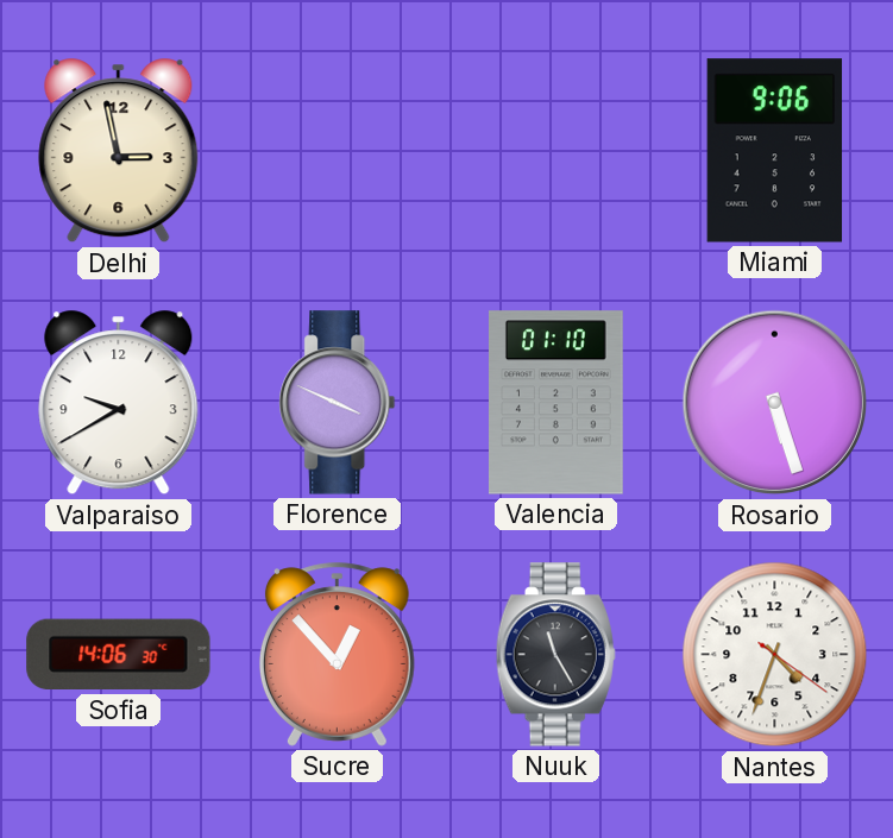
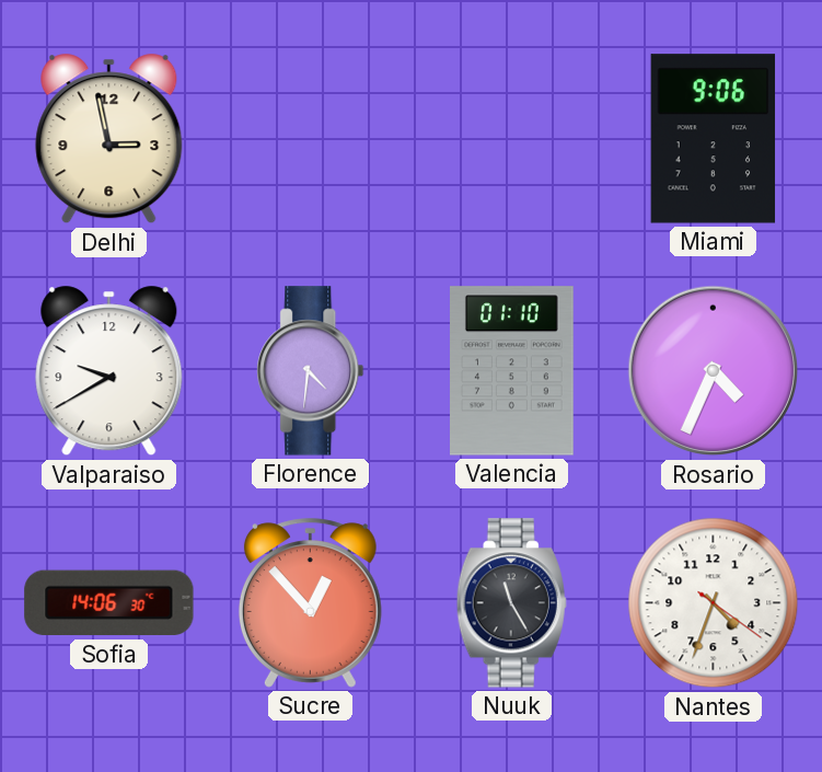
Florence: 3:49 -> 4:31 (311, 371)
Rosario: 5:27 -> 4:34 (714, 371)
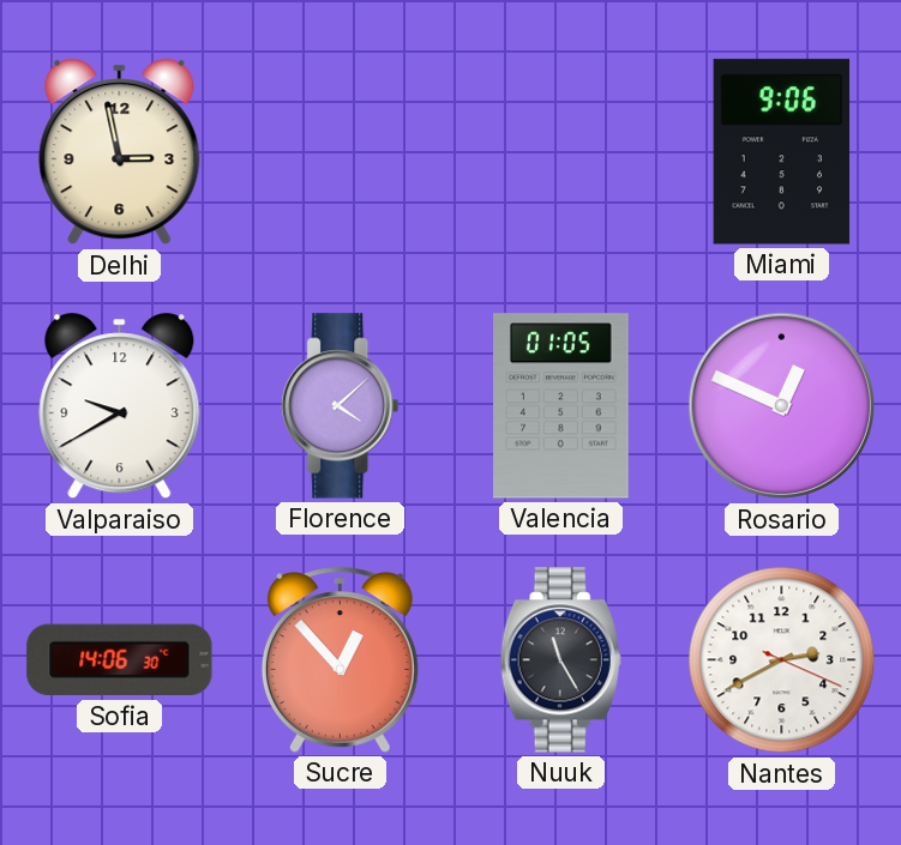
Florence: 4:31 -> 4:08 (341, 406)
Valencia: 01:10 -> 01:05 (561, 406)
Rosario: 4:34 -> 12:49 (782, 406)
Nantes: 4:33 -> 2:40 (782, 660)
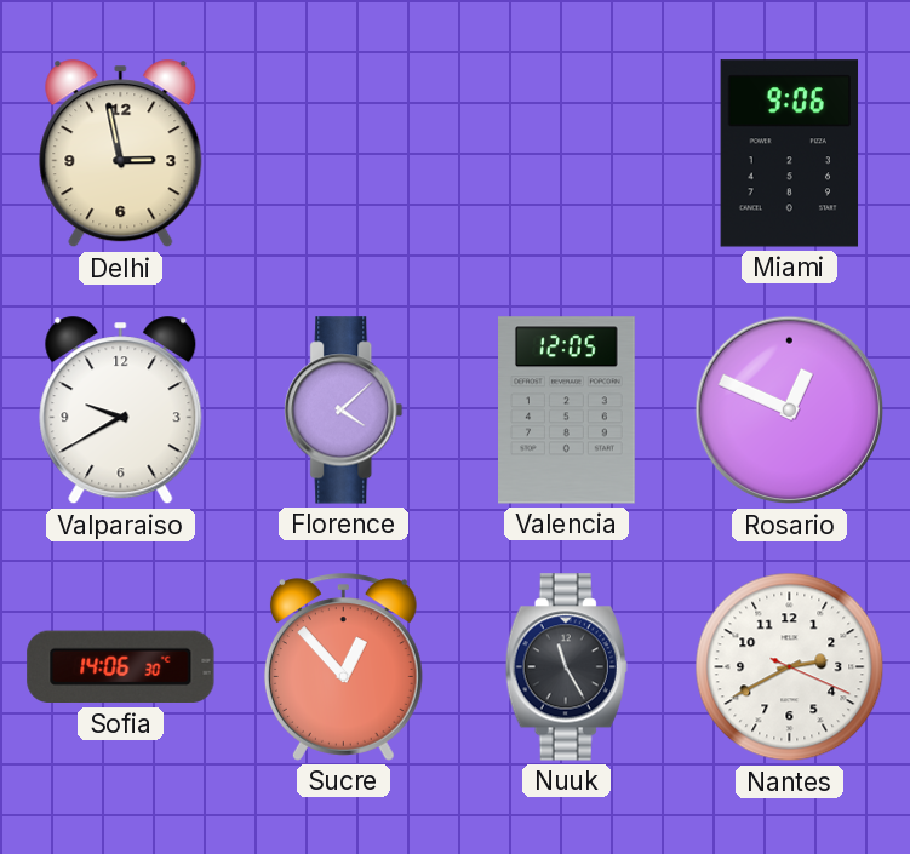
Valencia: 01:05 -> 12:05 (567, 411)
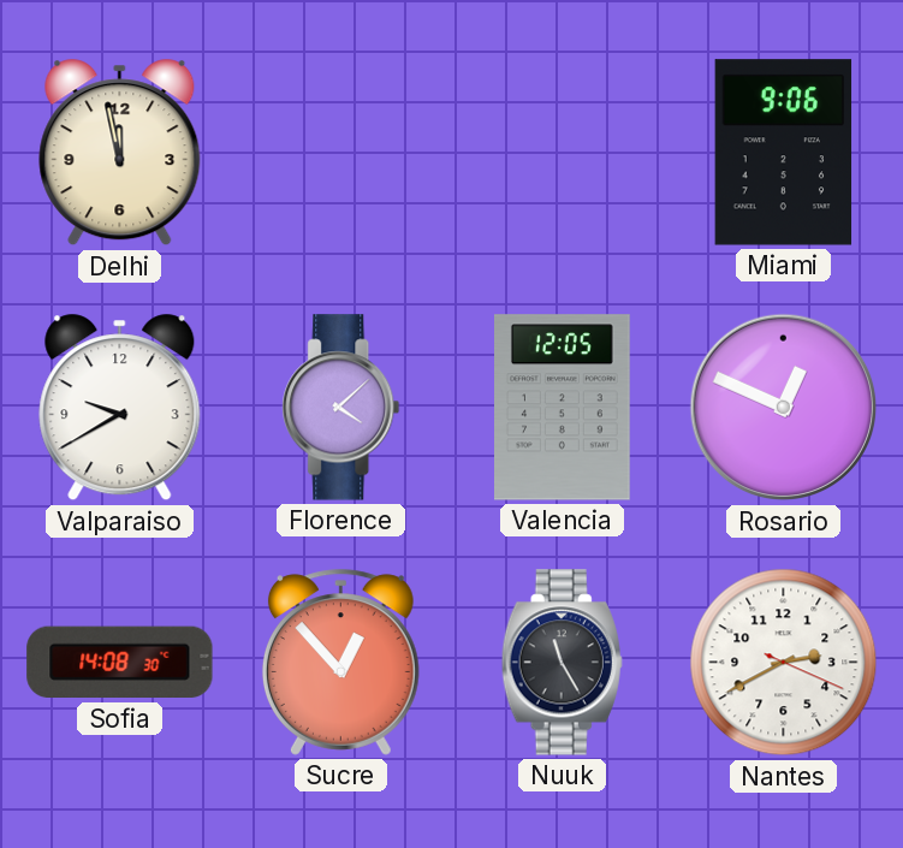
Delhi: 2:58 -> 11:58 (120, 153)
Sofia: 14:06 -> 14:08 (120, 663)
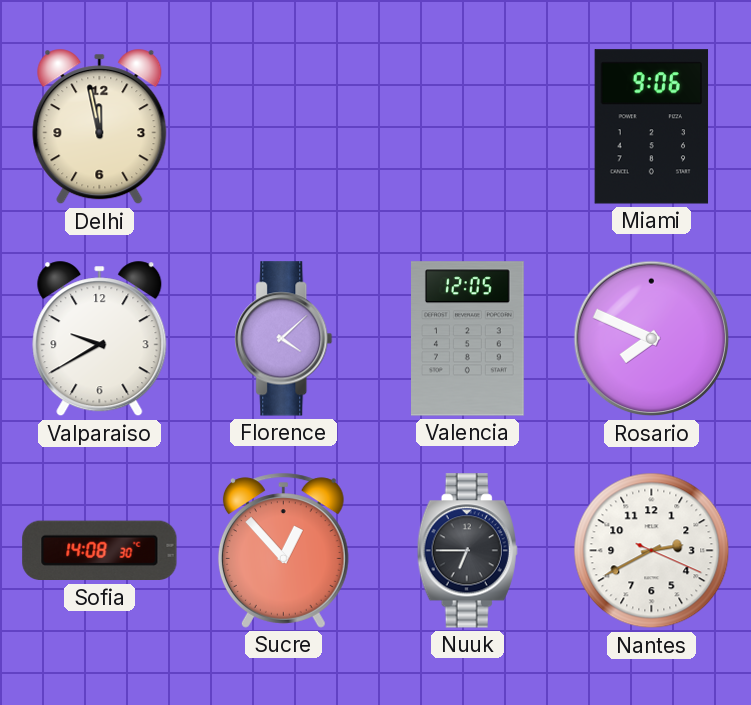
Rosario: 12:49 -> 7:49 (652, 339)
Nuuk: 11:25 -> 6:45 (467, 551)
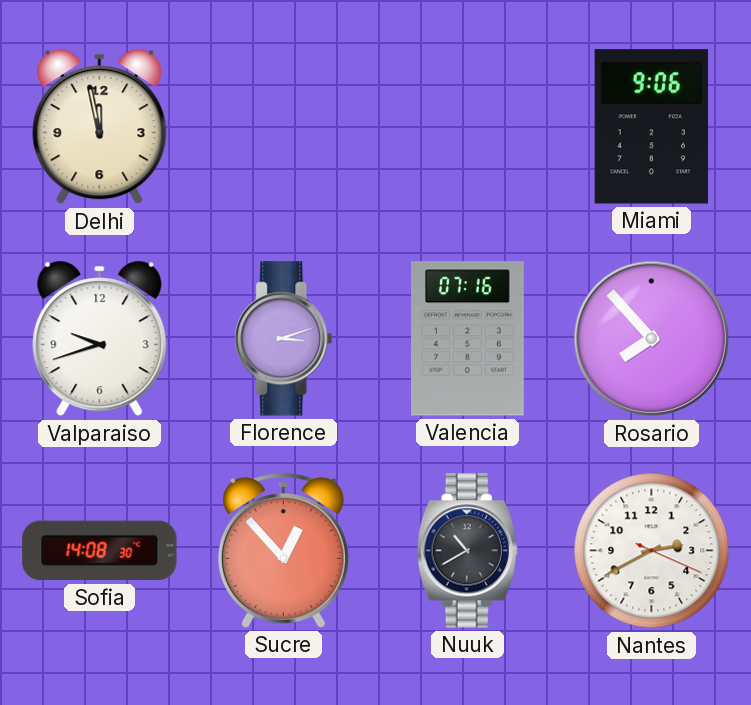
Valparaiso: 9:40 -> 9:42 (100, 339)
Florence: 4:08 -> 3:12 (284, 339)
Valencia: 12:05 -> 07:16 (468, 339)
Rosario: 7:49 -> 7:53 (652, 339)
Nuuk: 6:45 -> 10:40 (467, 551)
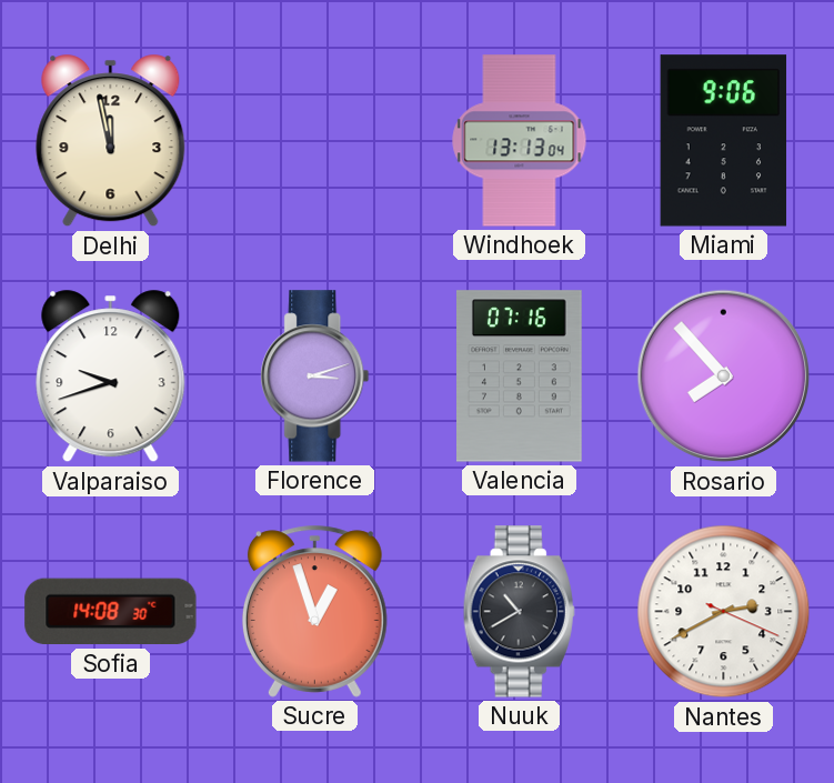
Windhoek: none -> 13:13 (520, 141)
Sucre: 12:53 -> 12:57 (314, 612)
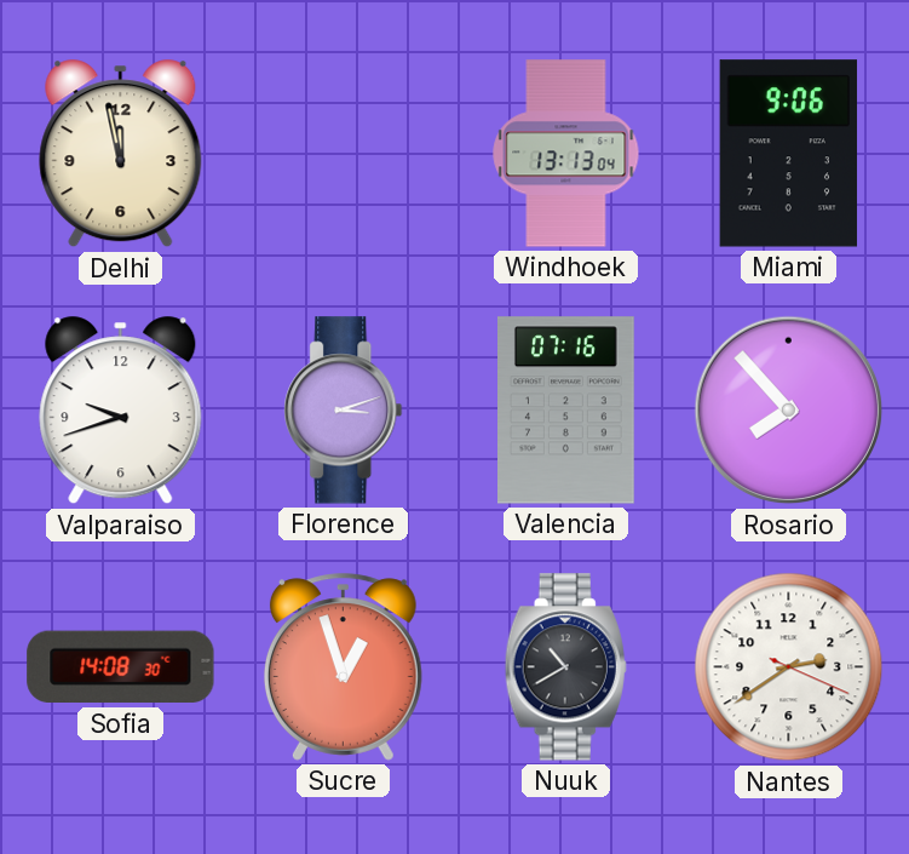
Nantes: 2:40 -> 2:39 (789, 667)
